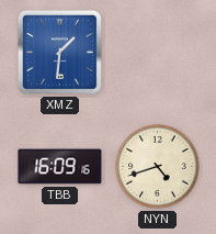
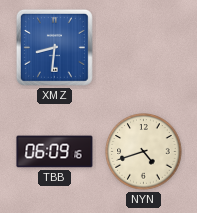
XMZ: 1:31 -> 8:31 (54, 47)
TBB: 16:09 -> 06:09 (55, 152)
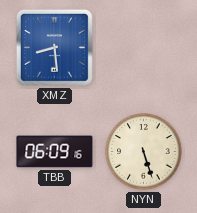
XMZ: 8:31 -> 8:29 (54, 47)
NYN: 4:42 -> 5:27 (144, 152)
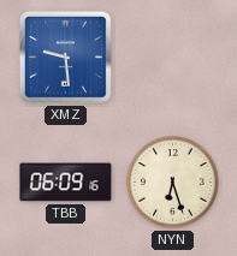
XMZ: 8:29 -> 9:29 (65, 56)
NYN: 5:27 -> 6:27 (173, 183)
